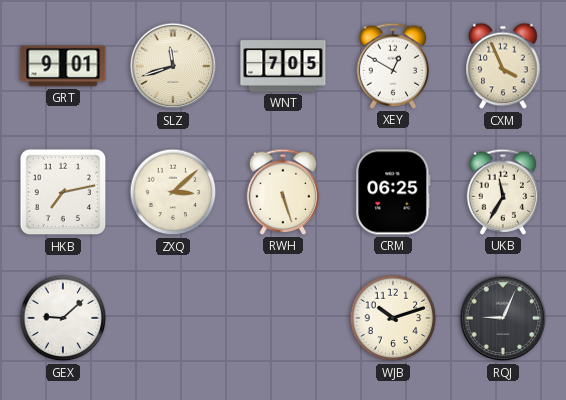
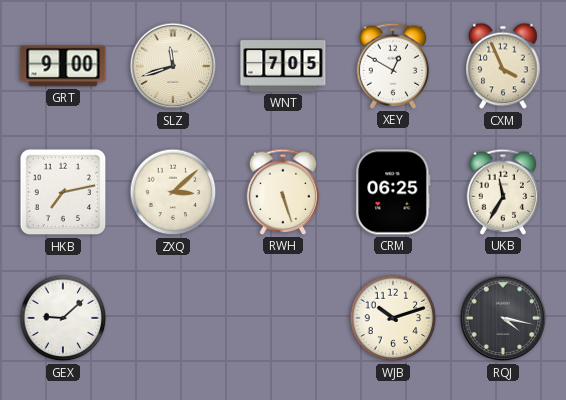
GRT: 9:01 -> 9:00 (63, 66)
RQJ: 9:04 -> 4:17 (503, 318)
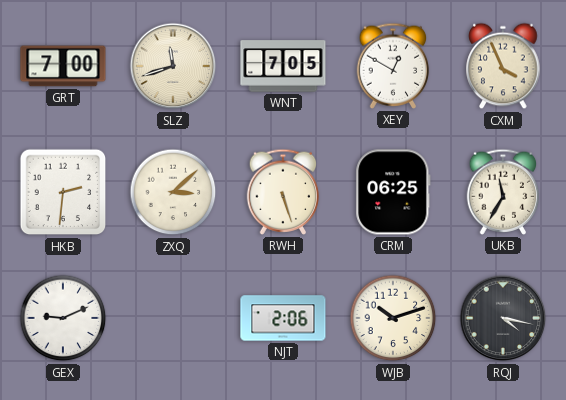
GRT: 9:00 -> 7:00 (63, 66)
HKB: 7:13 -> 2:31 (63, 192)
GEX: 9:08 -> 9:11 (63, 318)
NJT: none -> 2:06 (283, 318)
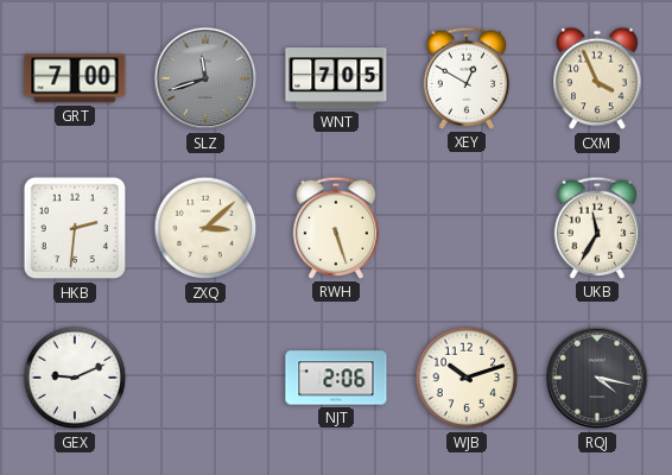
SLZ dial: cream -> grey (205, 78)
CRM: 06:25 -> none (393, 192)
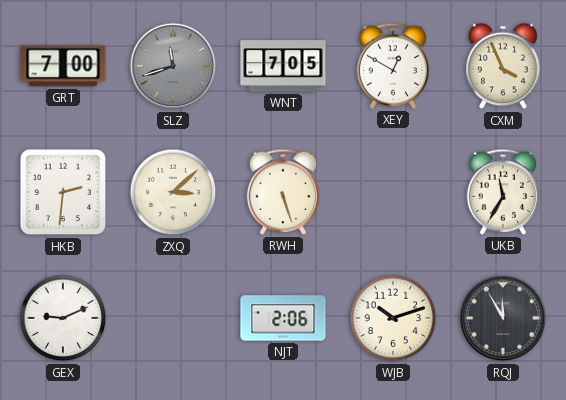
RQJ: 4:17 -> 11:55 (503, 318)
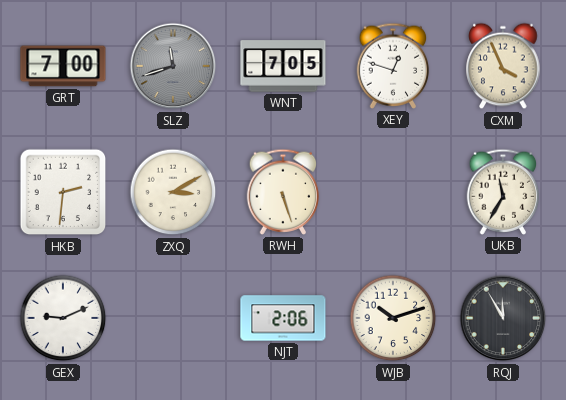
XEY: 12:50 -> 12:48 (393, 66)
ZXQ: 3:08 -> 3:10 (173, 192)
